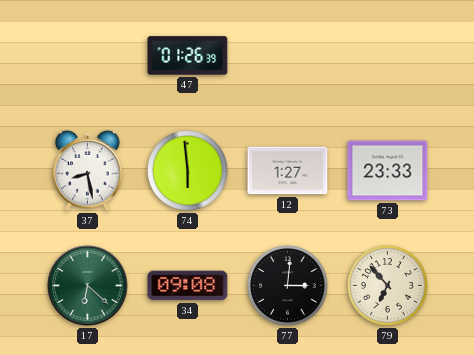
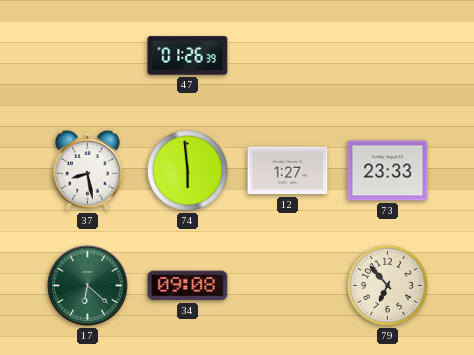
77: 3:01 -> none (288, 286)
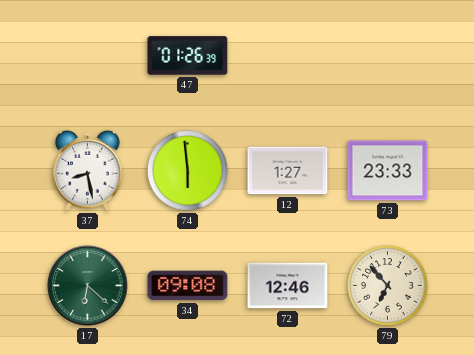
72: none -> 12:46 (288, 286)
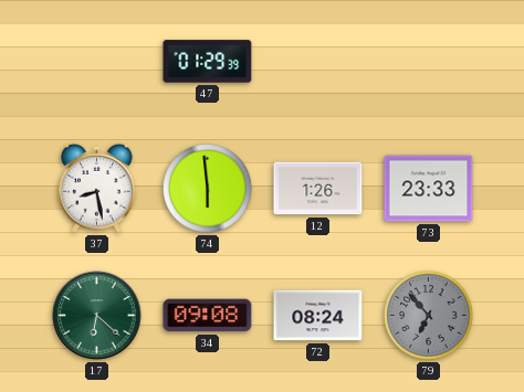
47: 01:26 -> 01:29 (208, 62)
12: 1:27 -> 1:26 (318, 189)
72: 12:46 -> 08:24 (318, 316)
79 dial: cream -> grey (429, 316)
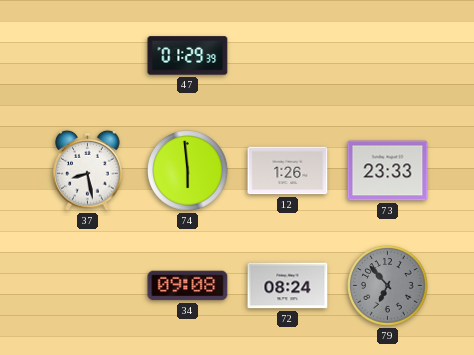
17: 6:22 -> none (97, 316)
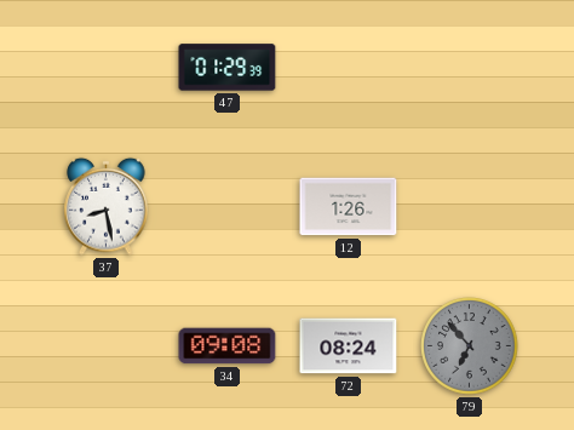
74: 5:59 -> none (188, 171)
73: 23:33 -> none (388, 171)
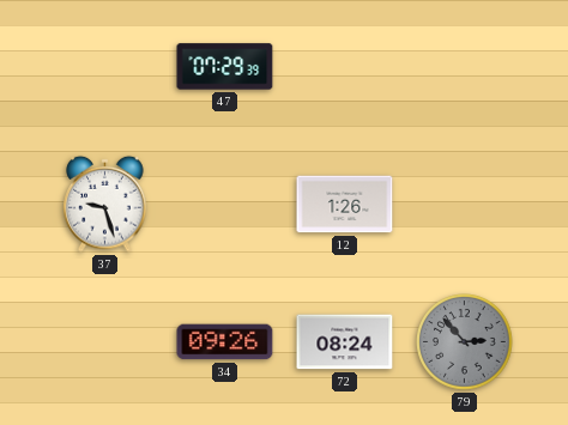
47: 01:29 -> 07:29 (225, 67)
37: 8:28 -> 9:27 (105, 204)
34: 09:08 -> 09:26 (225, 342)
79: 6:53 -> 2:53 (465, 342)
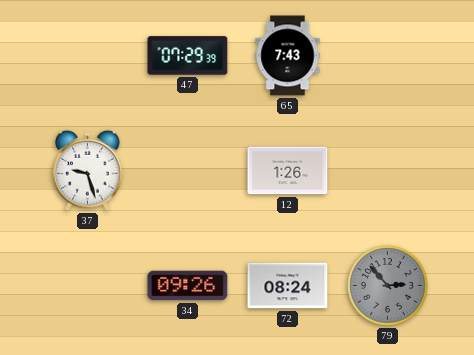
65: none -> 7:43 (288, 56)
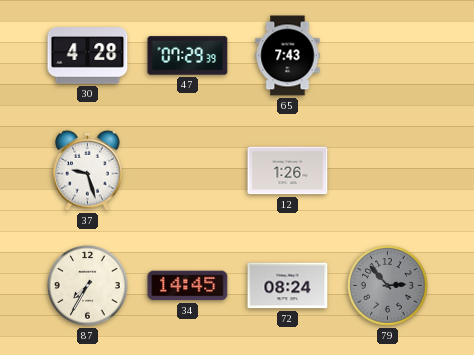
30: none -> 4:28 (88, 56)
87: none -> 7:35 (88, 286)
34: 09:26 -> 14:45 (188, 286)
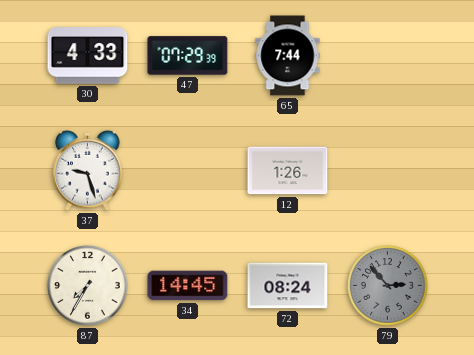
30: 4:28 -> 4:33 (88, 56)
65: 7:43 -> 7:44 (288, 56)
